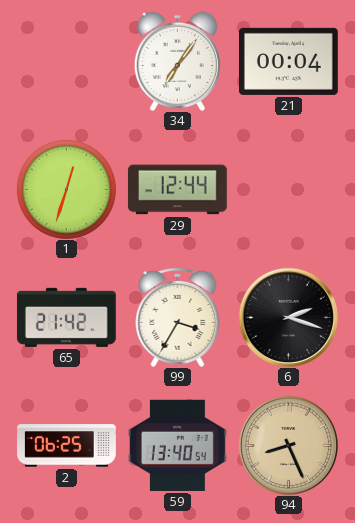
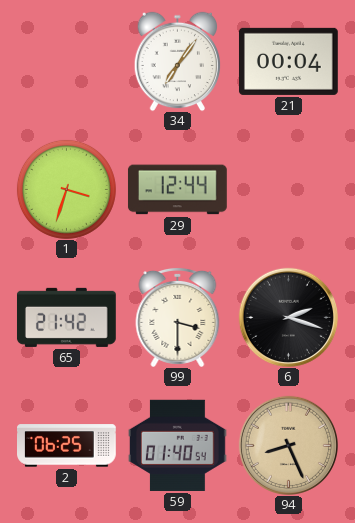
1: 12:33 -> 3:33 (66, 189)
99: 3:35 -> 3:30 (178, 317)
59: 13:40 -> 01:40 (177, 445)
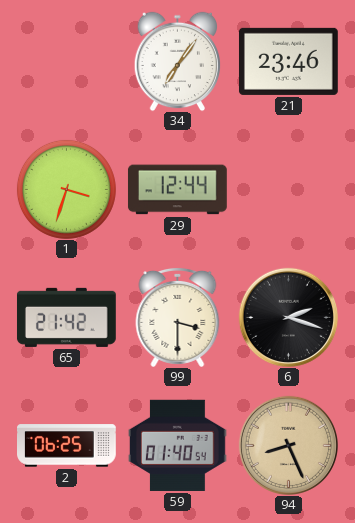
21: 00:04 -> 23:46 (288, 61)
